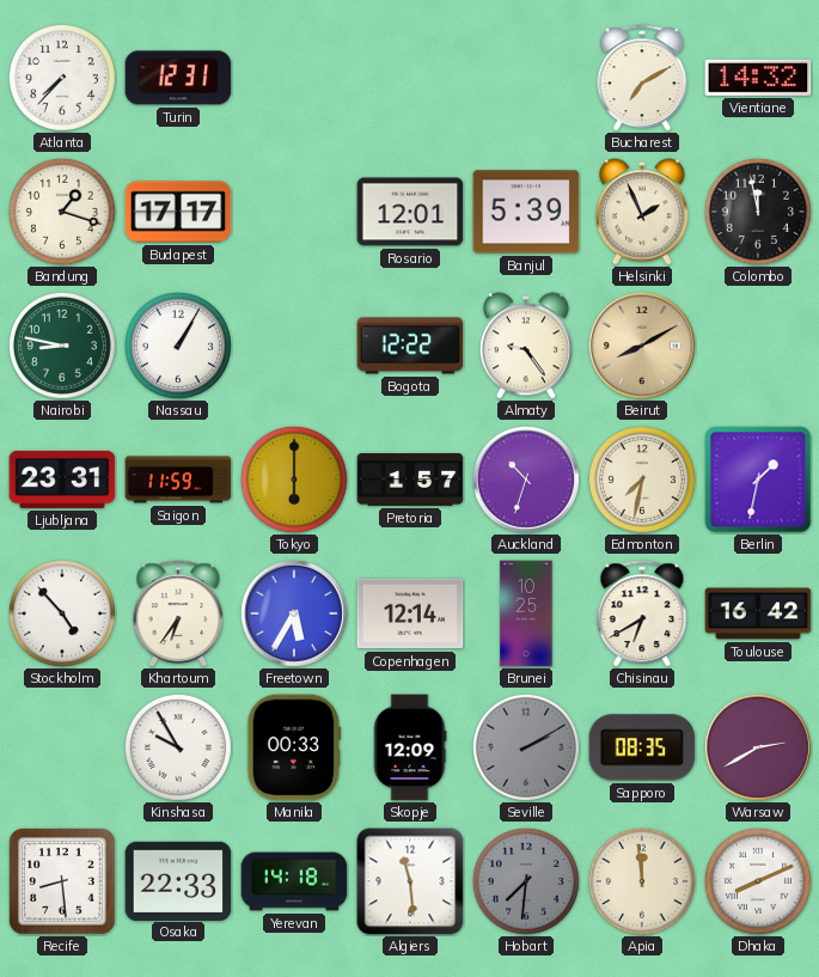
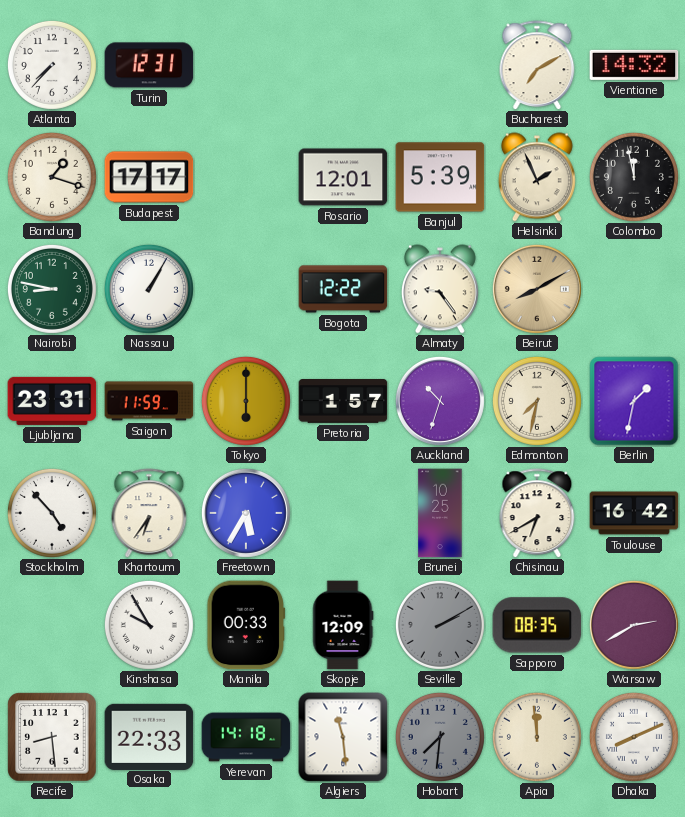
Copenhagen: 12:14 -> none (410, 613)
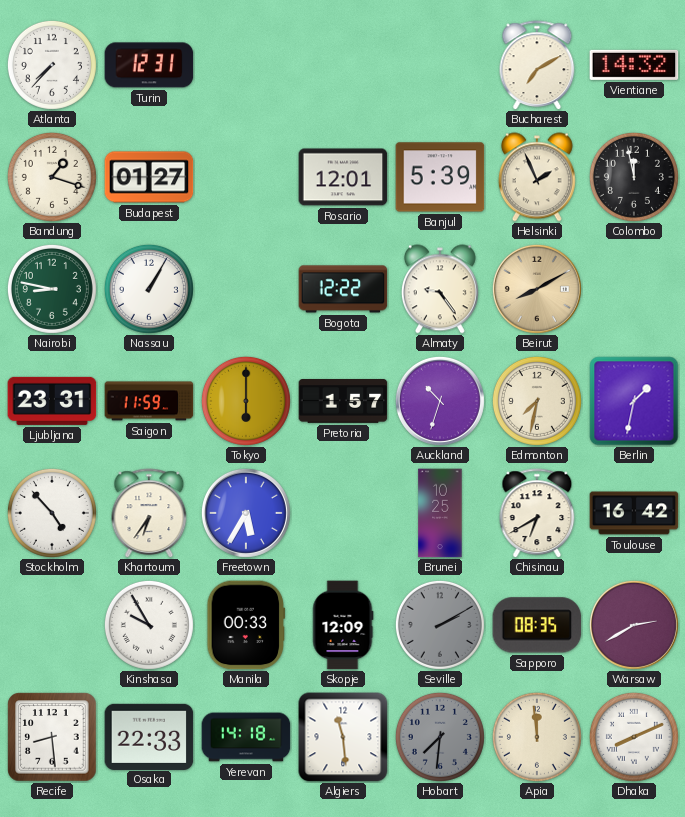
Budapest: 17:17 -> 01:27 (149, 177)
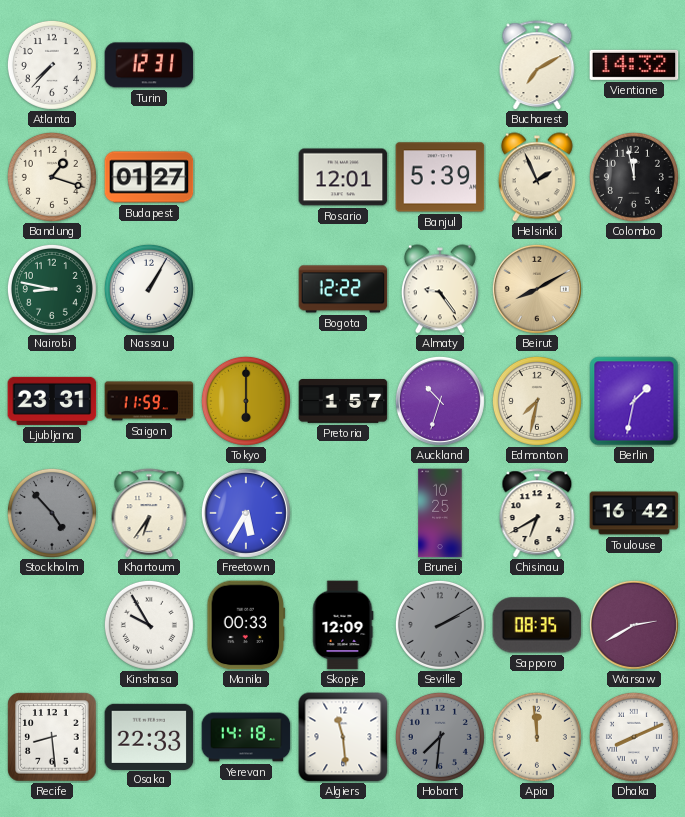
Stockholm dial: white -> grey (52, 513)
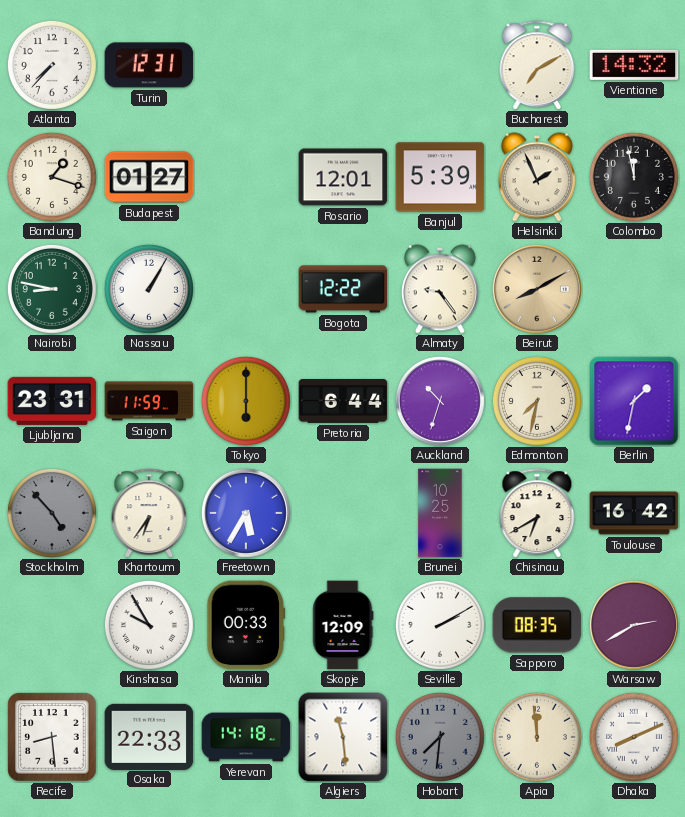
Pretoria: 1:57 -> 6:44 (343, 402)
Seville dial: grey -> white (440, 625)
